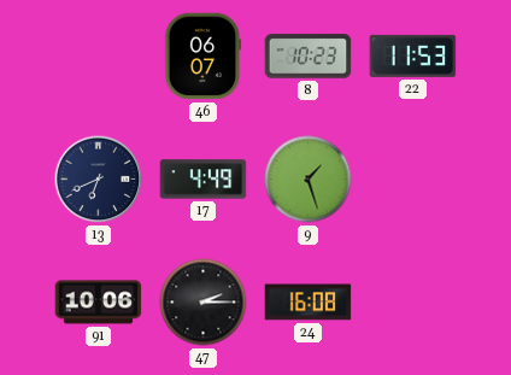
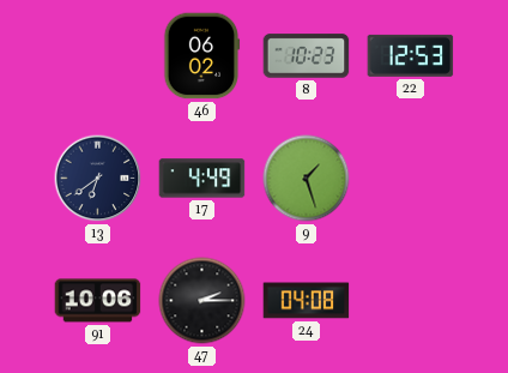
46: 06:07 -> 06:02 (201, 56)
22: 11:53 -> 12:53 (411, 55)
13: 6:41 -> 6:39 (98, 179)
24: 16:08 -> 04:08 (307, 301)
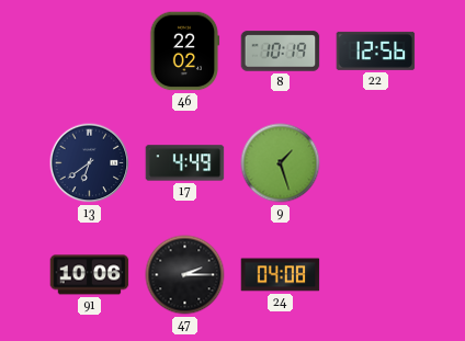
46: 06:02 -> 22:02 (184, 52)
8: 10:23 -> 10:19 (281, 52)
22: 12:53 -> 12:56 (376, 50)
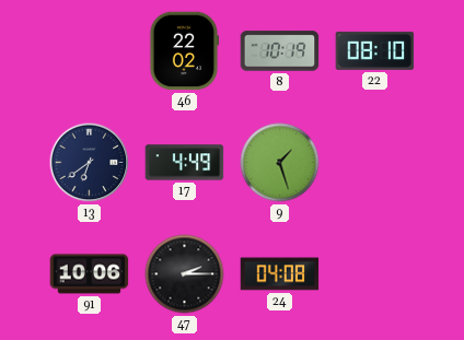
22: 12:56 -> 08:10 (375, 50)
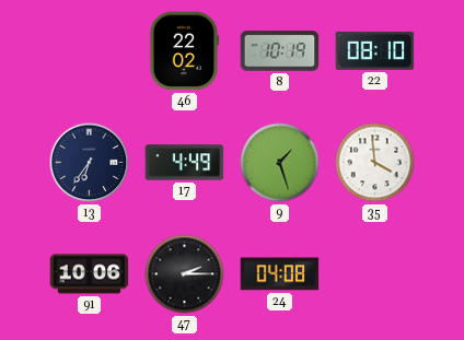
13: 6:39 -> 6:36 (90, 163)
35: none -> 3:59 (375, 163)
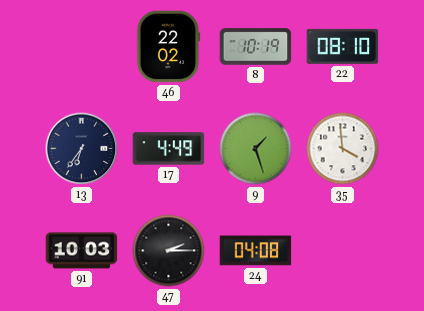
91: 10:06 -> 10:03 (82, 251)
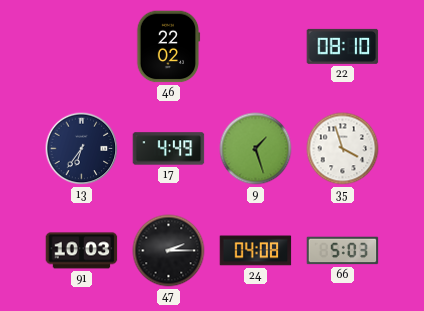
8: 10:19 -> none (256, 47)
35: 3:59 -> 3:57 (343, 149)
66: none -> 5:03 (343, 251)
